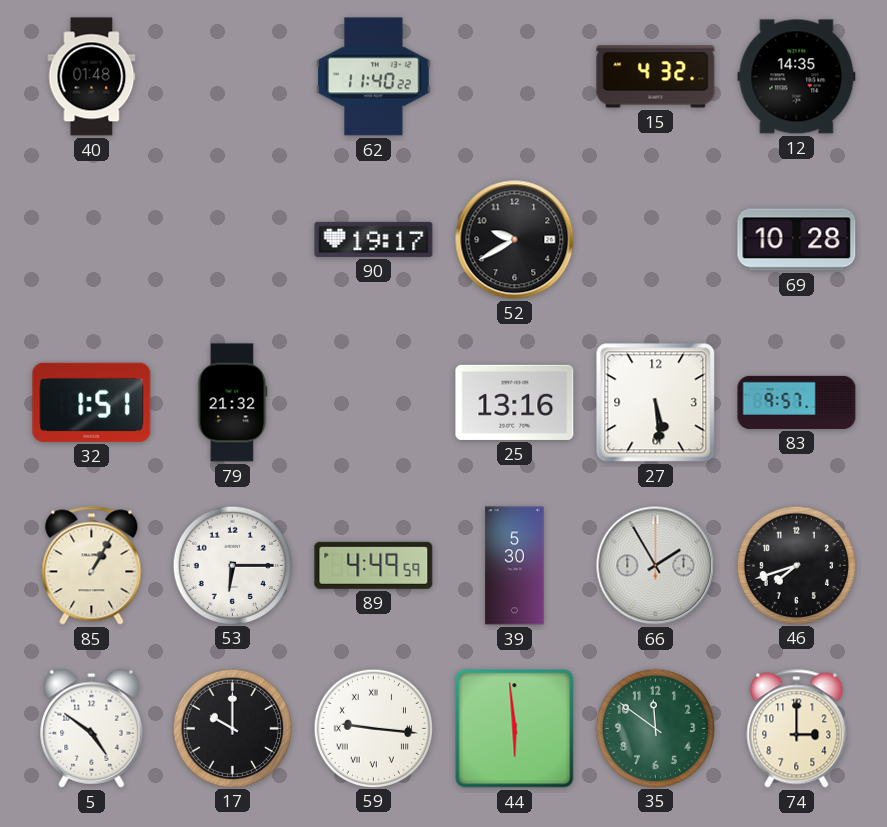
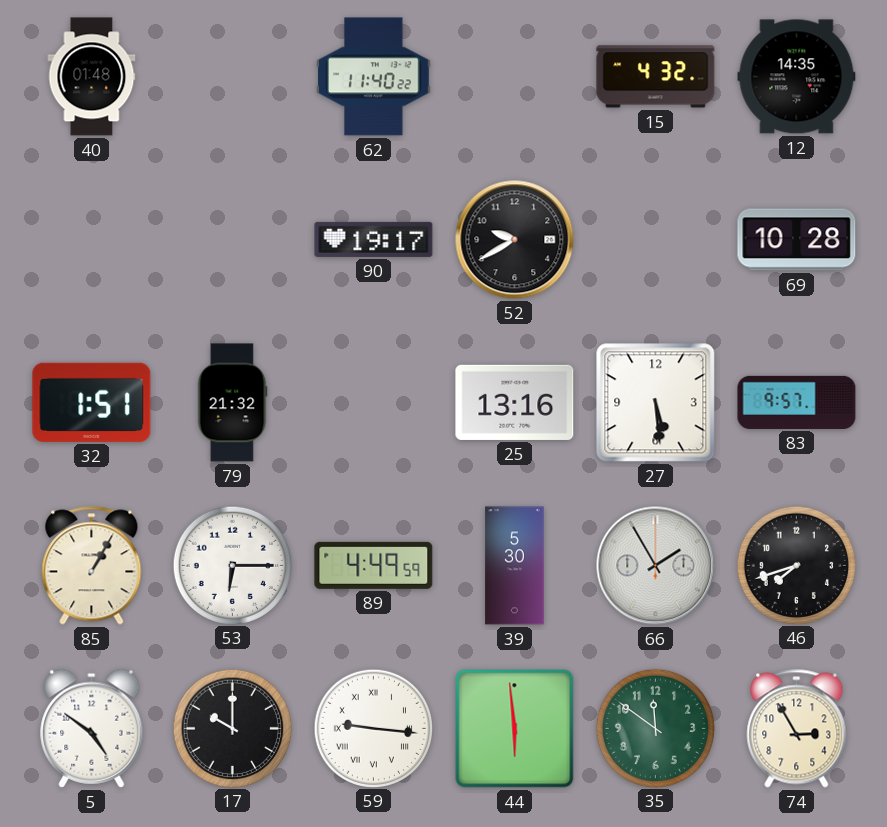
74: 3:00 -> 2:55 (797, 729)
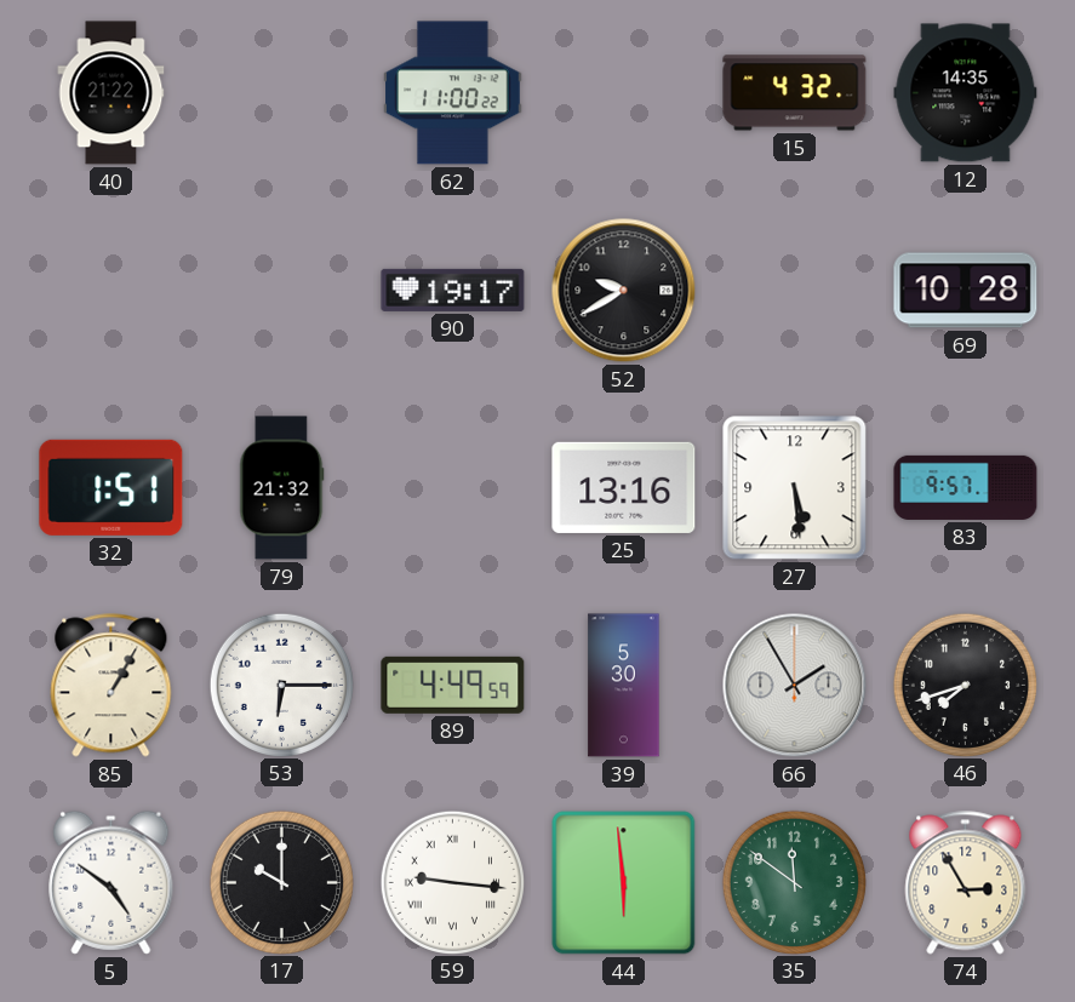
40: 01:48 -> 21:22 (111, 93)
62: 11:40 -> 11:00 (453, 93)
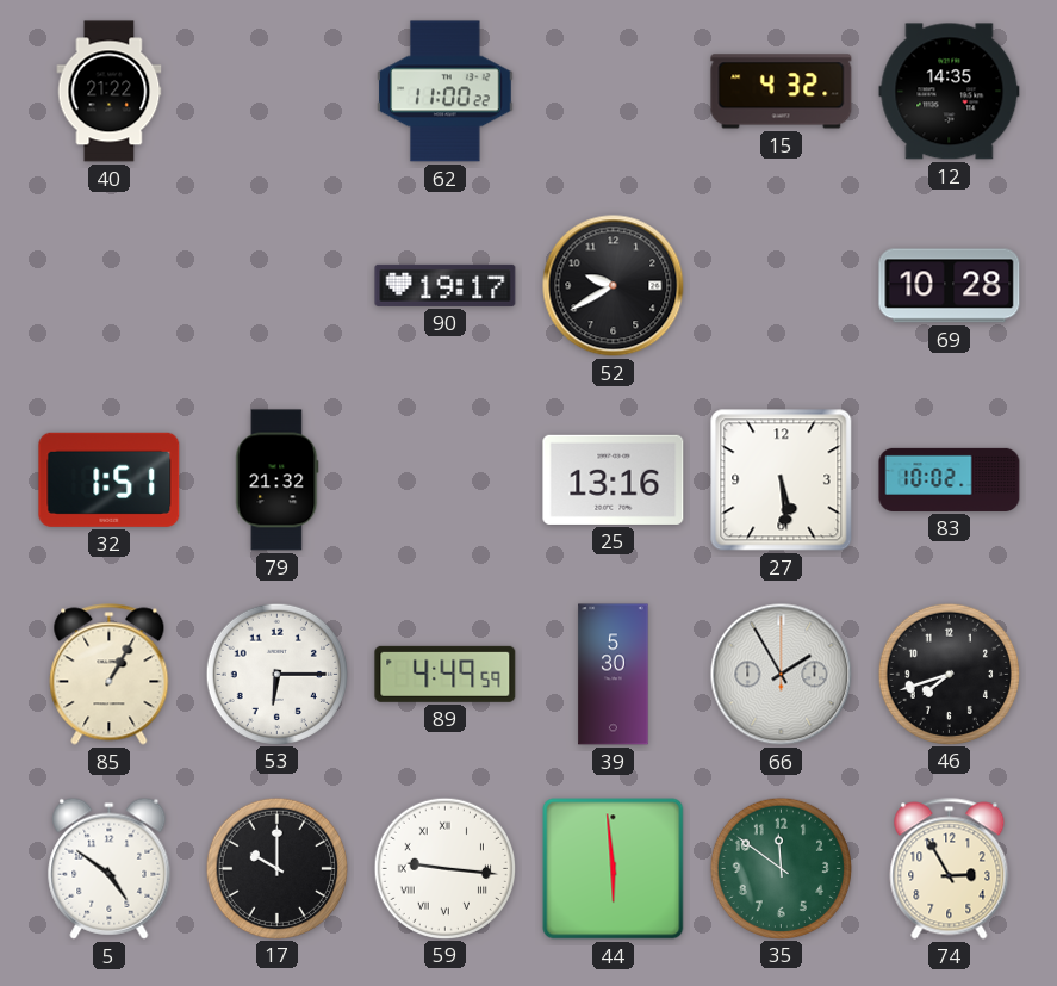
83: 9:57 -> 10:02 (950, 479)
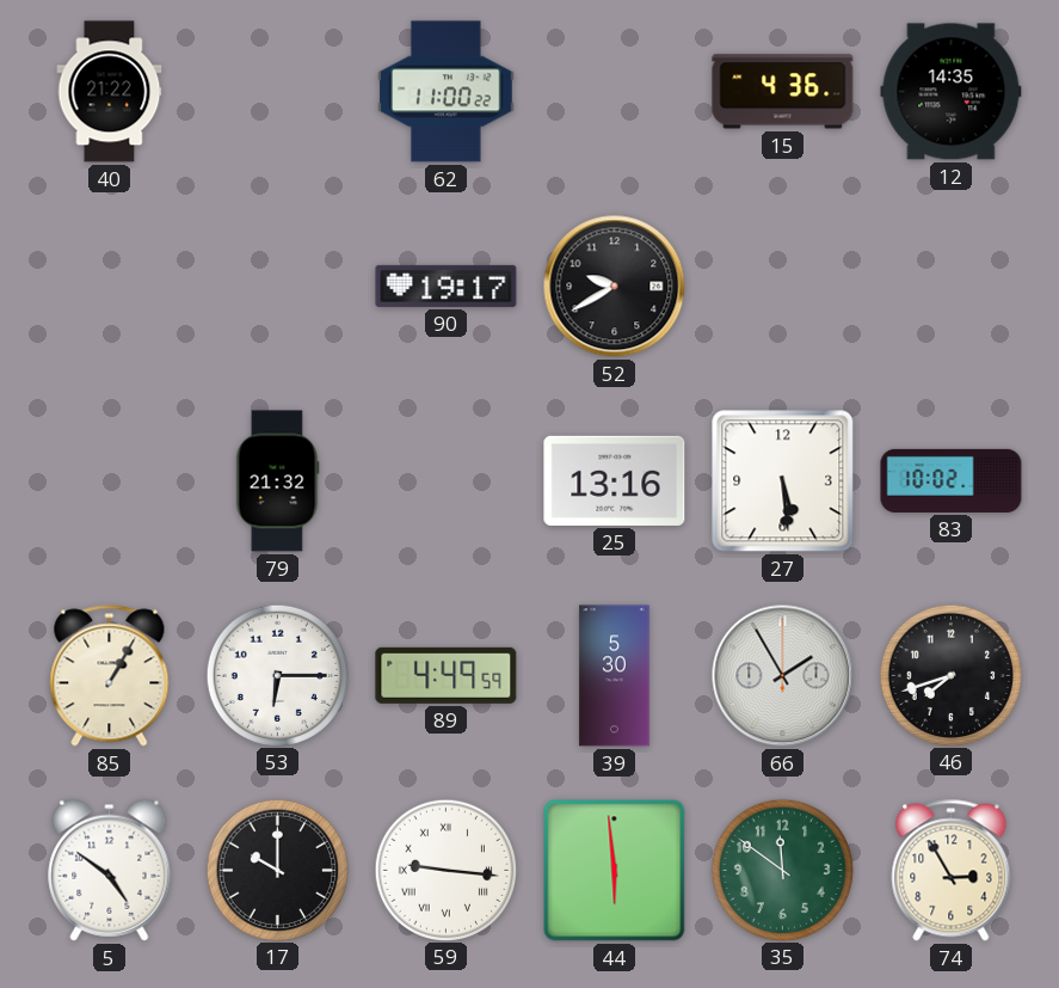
15: 4:32 -> 4:36 (783, 92)
69: 10:28 -> none (950, 286)
32: 1:51 -> none (110, 479)
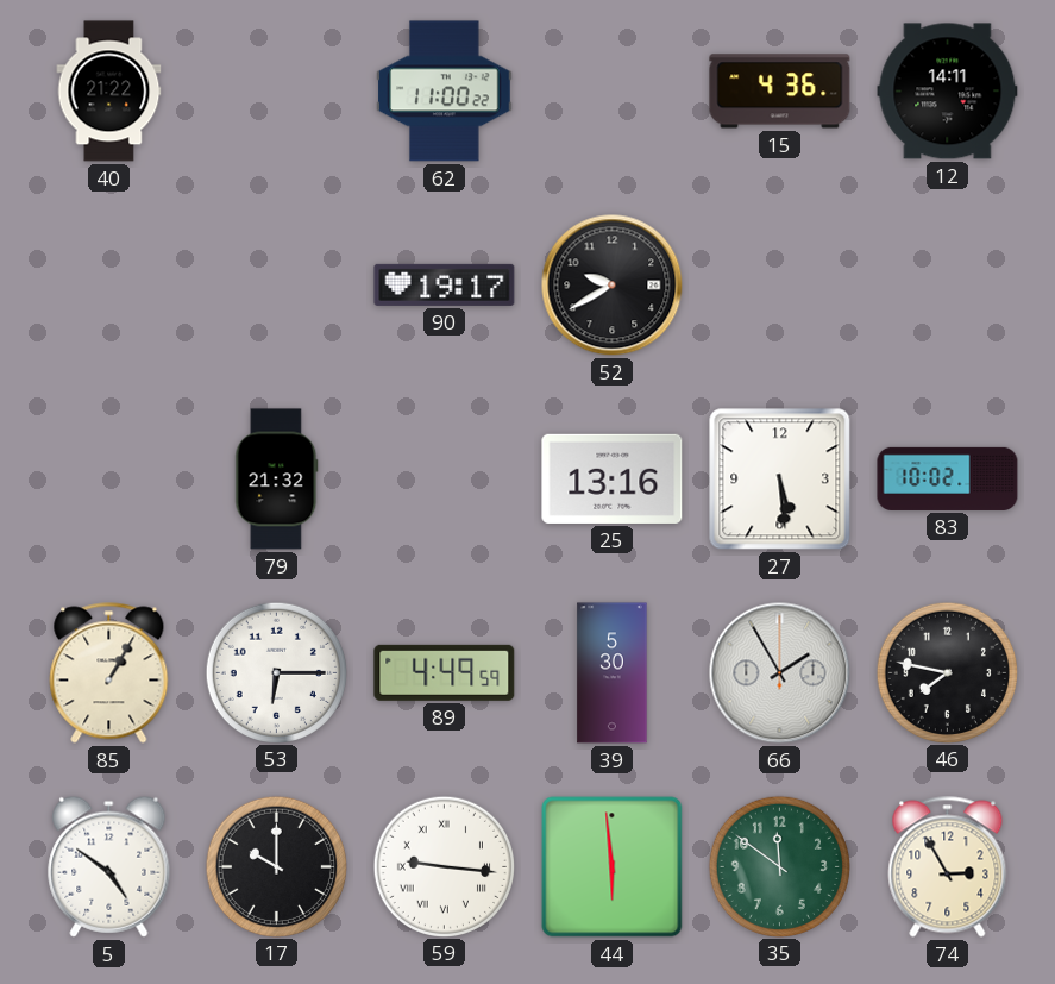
12: 14:35 -> 14:11 (948, 92)
46: 7:42 -> 7:47 (947, 672)
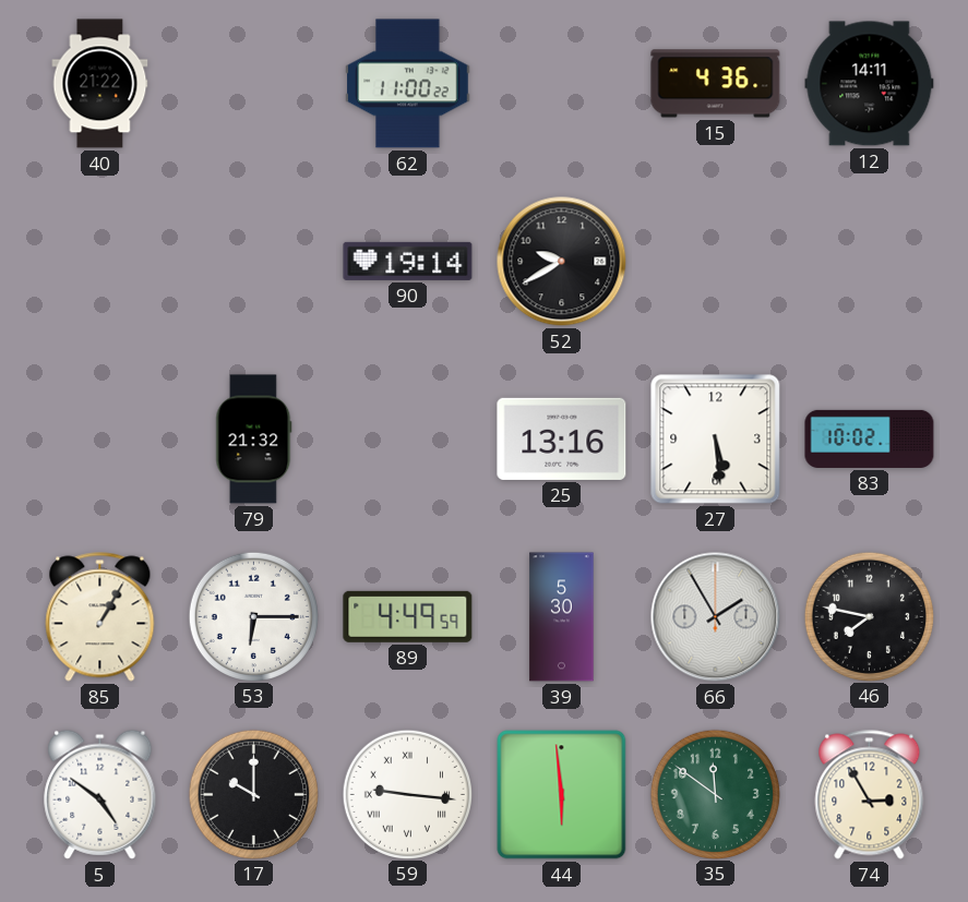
90: 19:17 -> 19:14 (408, 261)
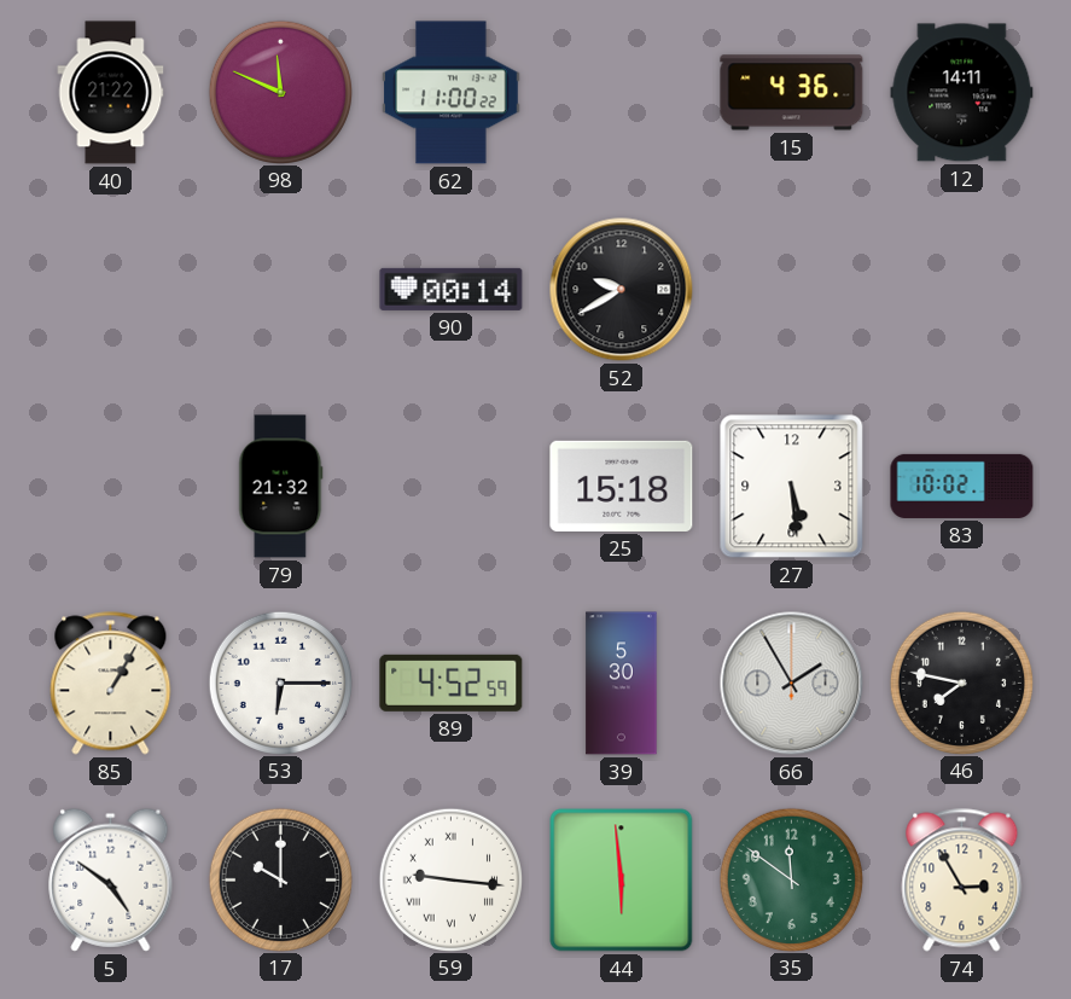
98: none -> 11:49 (280, 92)
90: 19:14 -> 00:14 (452, 289)
25: 13:16 -> 15:18 (622, 486)
89: 4:49 -> 4:52 (452, 683)
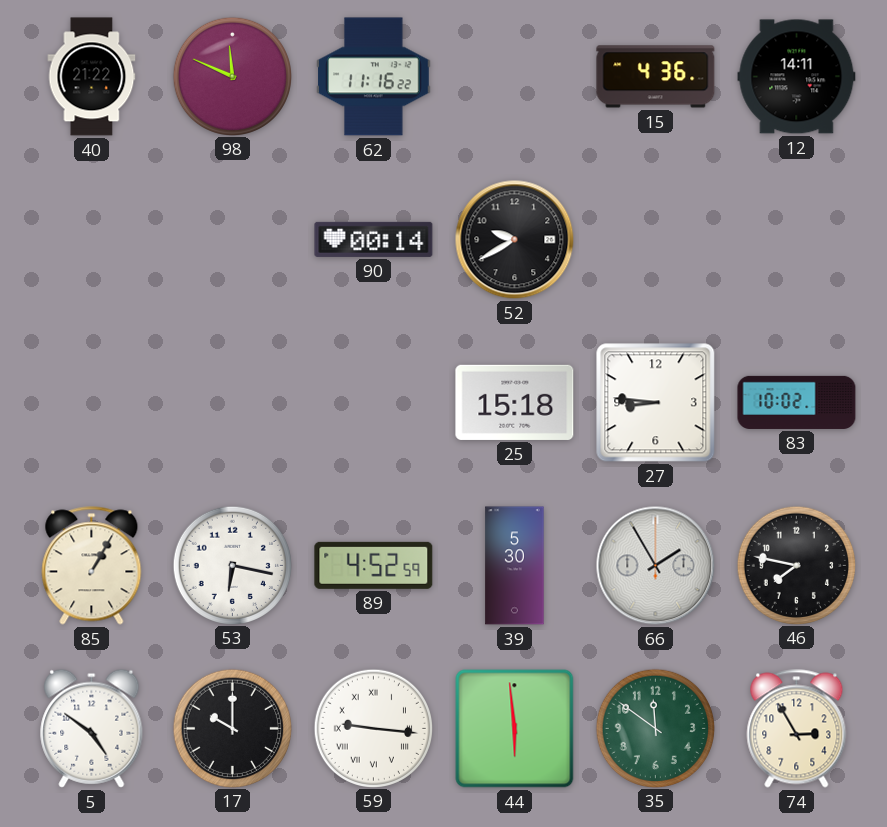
62: 11:00 -> 11:16 (374, 77)
79: 21:32 -> none (281, 487)
27: 5:29 -> 8:46 (656, 403)
53: 6:15 -> 6:17 (232, 565)
